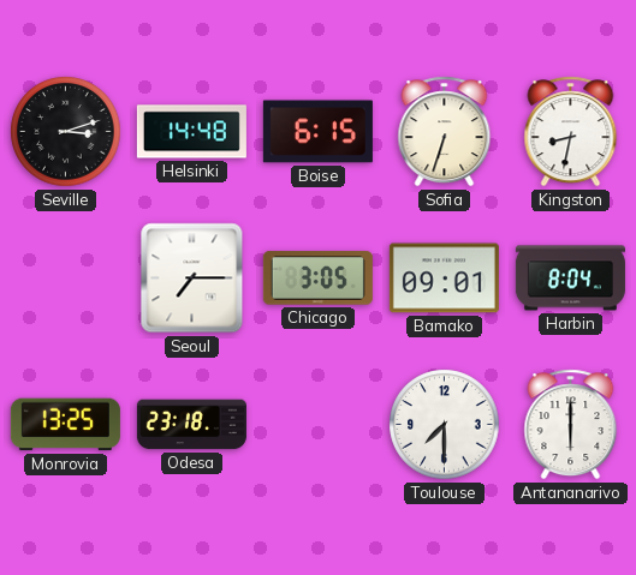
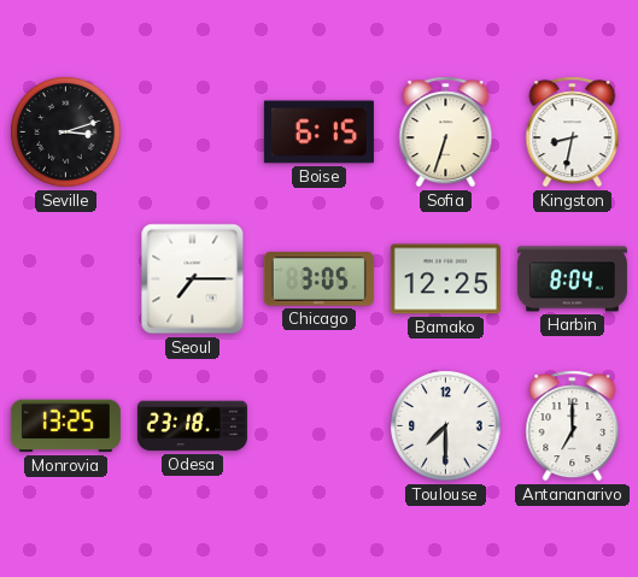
Helsinki: 14:48 -> none (191, 132)
Bamako: 09:01 -> 12:25 (445, 279)
Antananarivo: 6:00 -> 7:00 (573, 426)
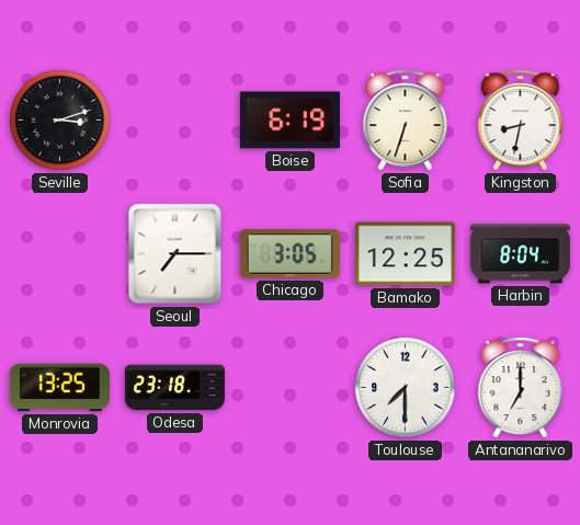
Boise: 6:15 -> 6:19 (289, 121)
